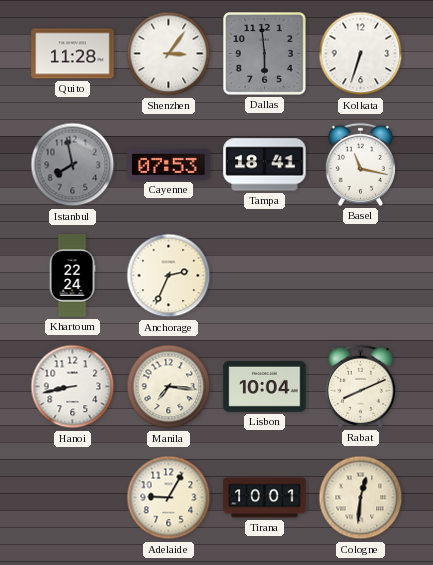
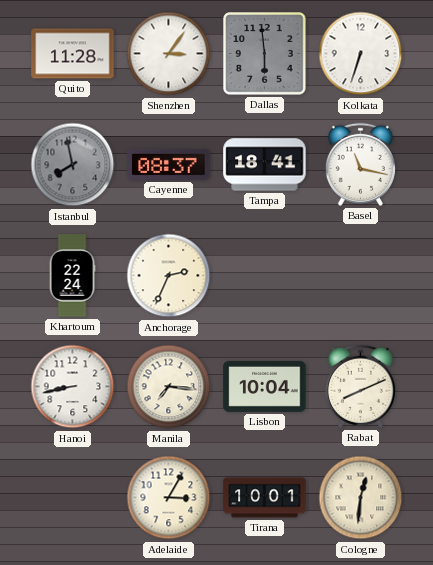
Cayenne: 07:53 -> 08:37 (169, 164)
Adelaide: 9:05 -> 3:05 (169, 498)
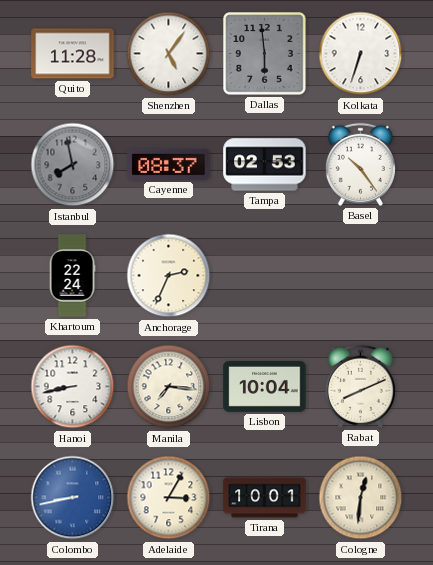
Shenzhen: 3:06 -> 5:06 (169, 54)
Tampa: 18:41 -> 02:53 (265, 165)
Basel: 11:17 -> 10:24 (360, 164)
Colombo: none -> 8:43 (73, 498)
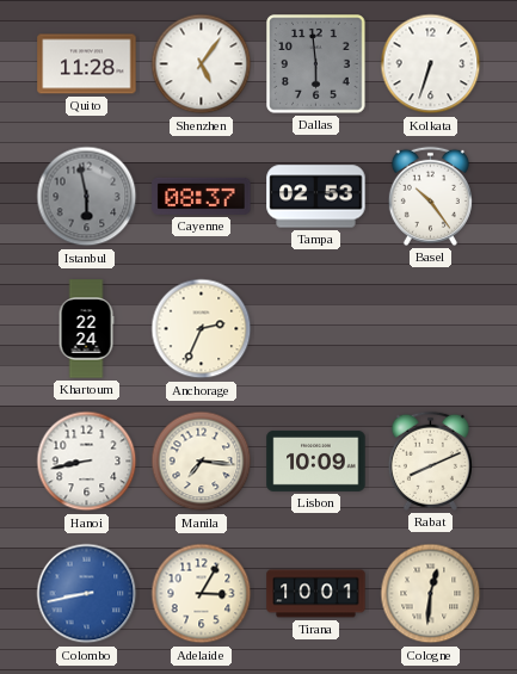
Istanbul: 7:58 -> 5:58 (87, 197)
Lisbon: 10:04 -> 10:09 (316, 460)
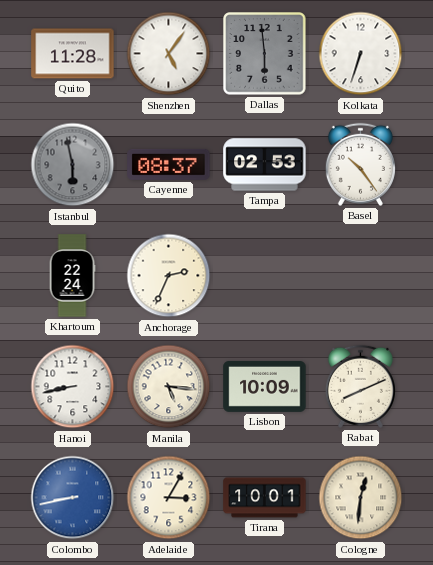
Manila: 7:16 -> 5:16 (169, 387)
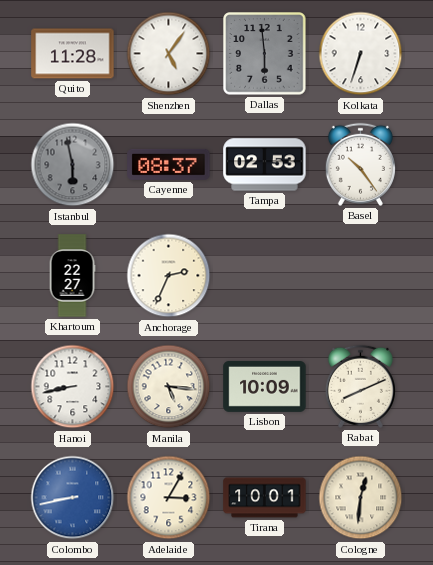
Khartoum: 22:24 -> 22:27 (72, 276)
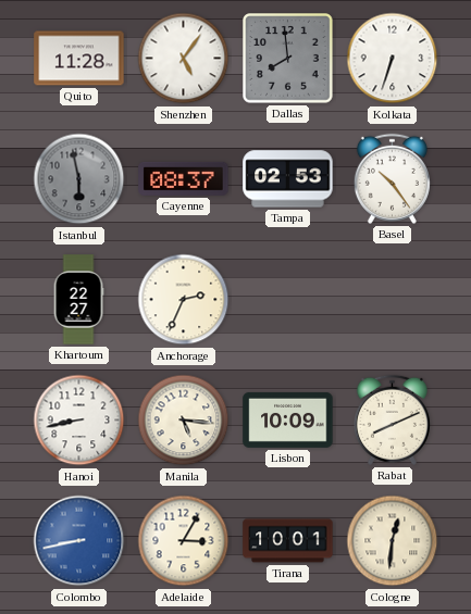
Dallas: 5:59 -> 7:59 (288, 59)
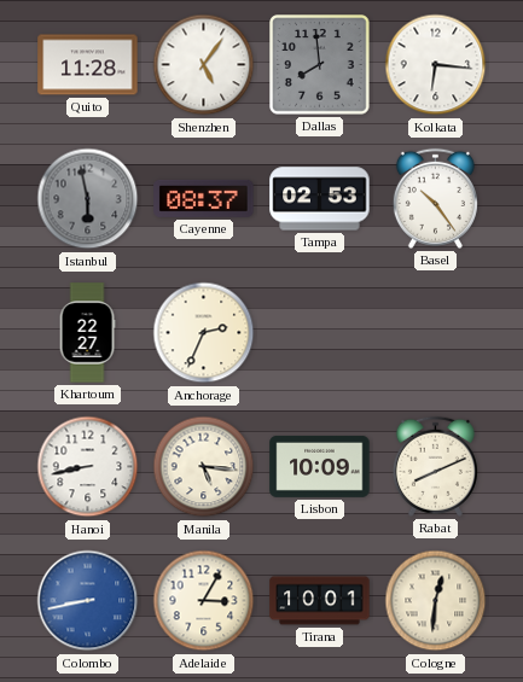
Kolkata: 6:33 -> 6:16 (436, 65)
